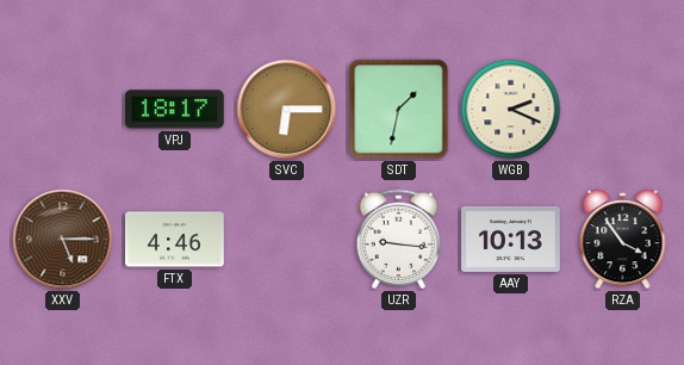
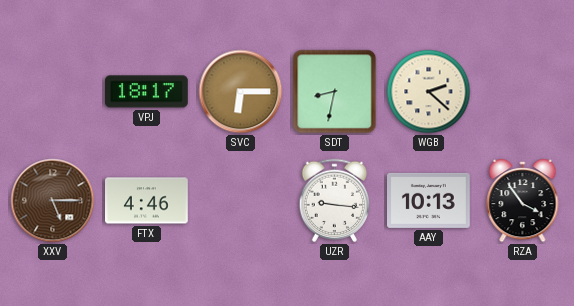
SDT: 1:32 -> 8:32 (335, 92)
WGB: 2:19 -> 2:22 (429, 92)
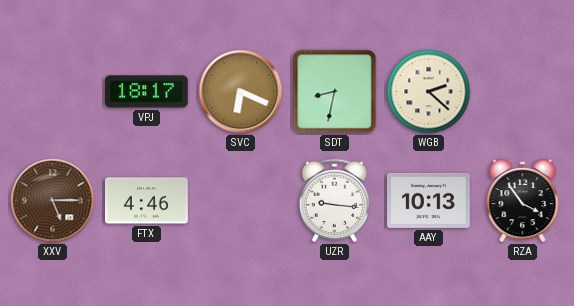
SVC: 6:15 -> 6:19 (241, 92)
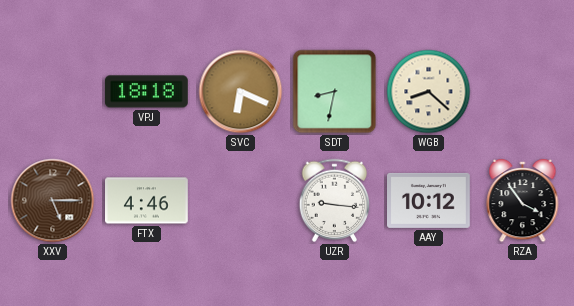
VPJ: 18:17 -> 18:18 (146, 92)
WGB: 2:22 -> 8:22 (429, 92)
AAY: 10:13 -> 10:12 (429, 200)
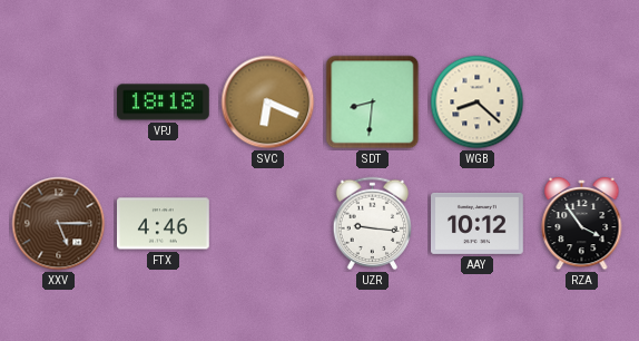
SDT: 8:32 -> 8:31 (373, 103)
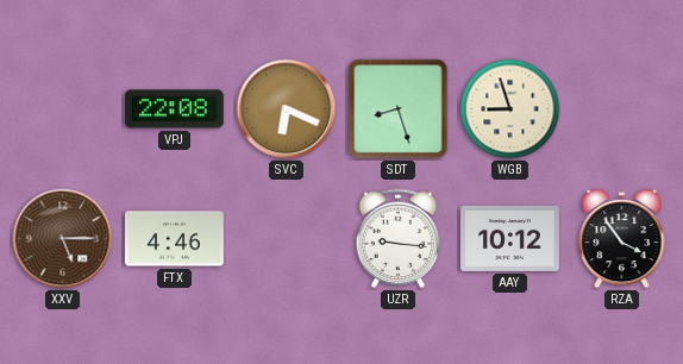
VPJ: 18:18 -> 22:08 (174, 109)
SDT: 8:31 -> 8:27 (399, 109)
WGB: 8:22 -> 8:57 (510, 109)
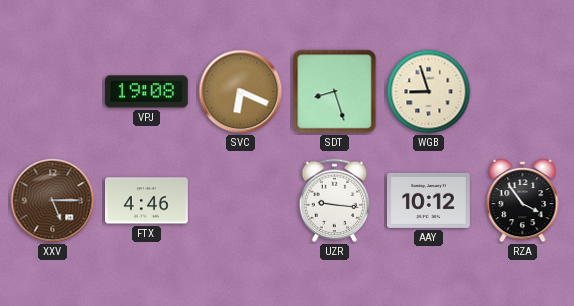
VPJ: 22:08 -> 19:08 (146, 92)
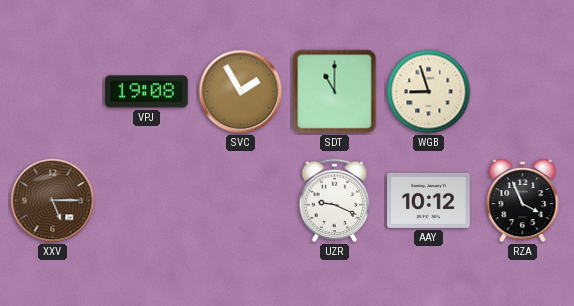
SVC: 6:19 -> 1:55 (241, 92)
SDT: 8:27 -> 11:00 (335, 92)
FTX: 4:46 -> none (147, 201)
UZR: 9:16 -> 9:19 (335, 201)
RZA: 3:54 -> 3:56 (523, 201)
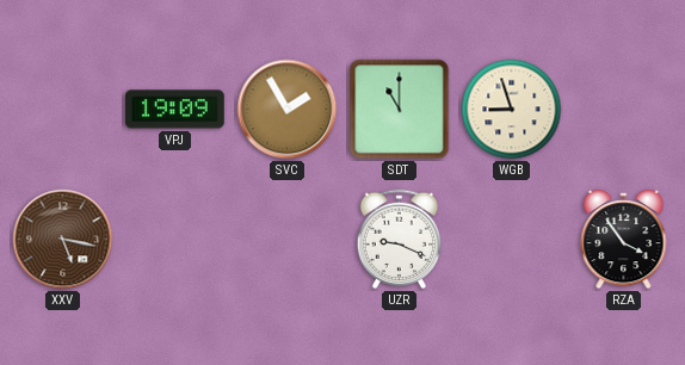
VPJ: 19:08 -> 19:09 (174, 110)
XXV: 5:15 -> 5:17 (63, 240)
AAY: 10:12 -> none (429, 200)
RZA: 3:56 -> 3:54 (624, 240)
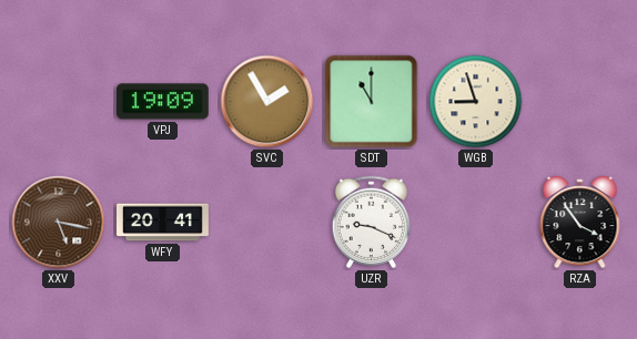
WFY: none -> 20:41 (163, 223)
